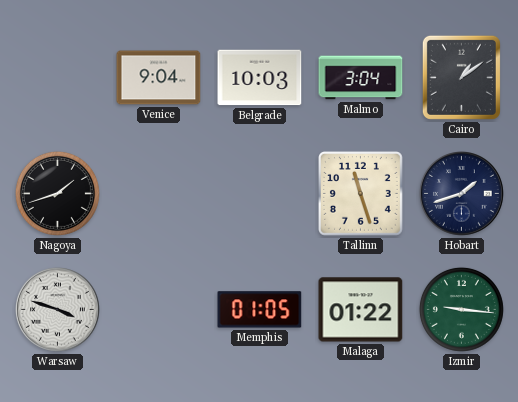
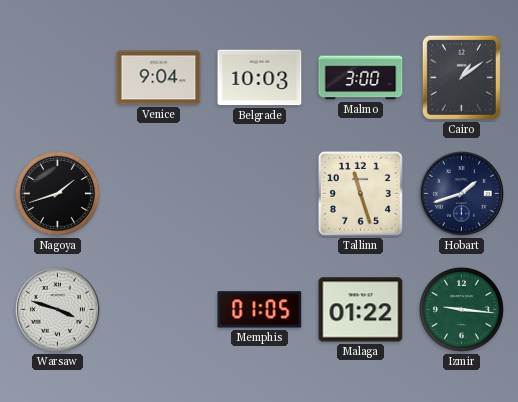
Malmo: 3:04 -> 3:00 (361, 78)
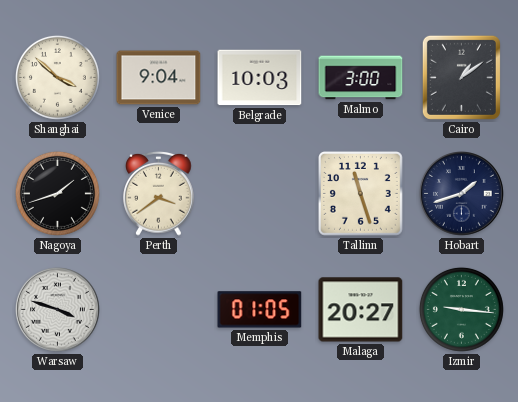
Shanghai: none -> 3:52 (57, 77)
Perth: none -> 3:39 (159, 193)
Malaga: 01:22 -> 20:27 (361, 310)
